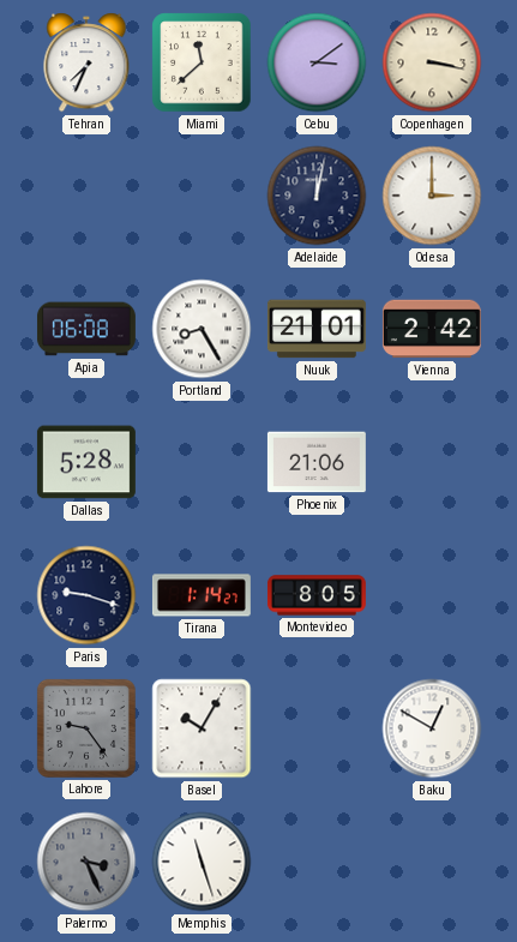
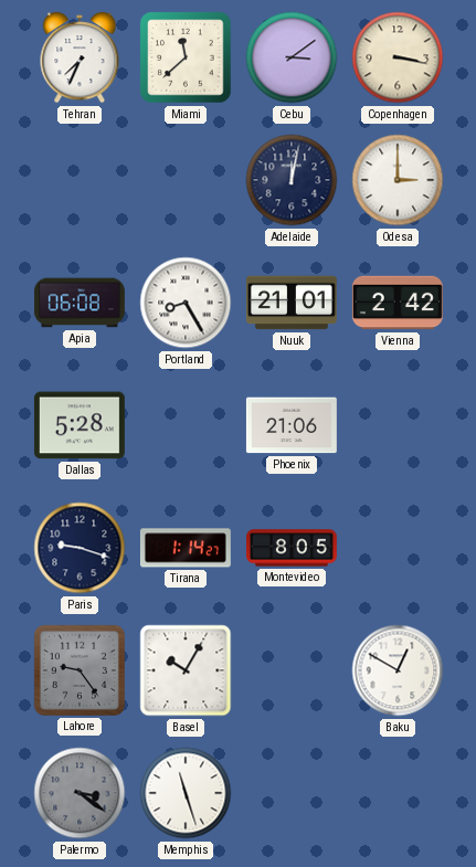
Palermo: 3:26 -> 3:21 (80, 793)
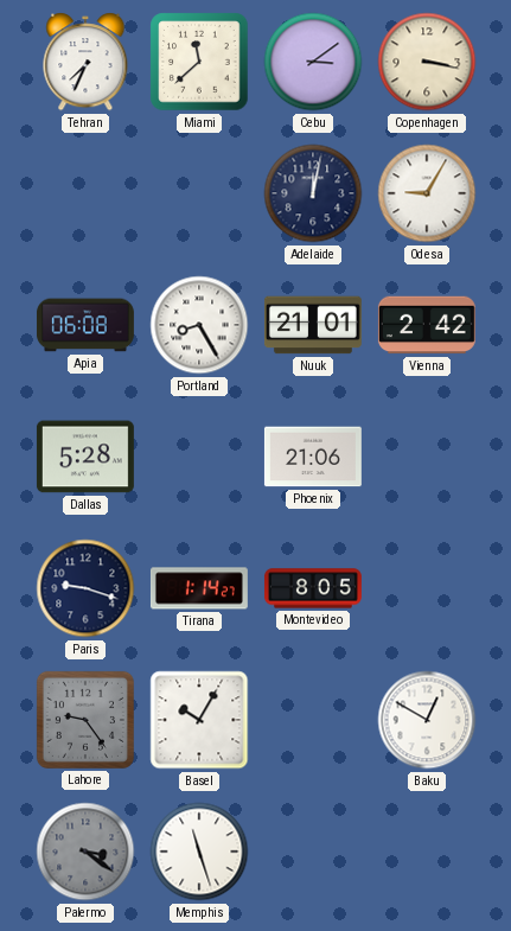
Odesa: 3:00 -> 9:05 (427, 193)
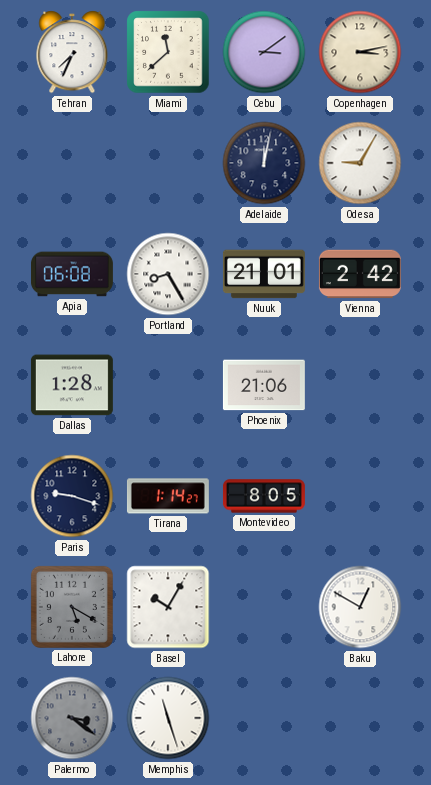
Copenhagen: 3:17 -> 3:13 (360, 52)
Dallas: 5:28 -> 1:28 (72, 385)
Lahore: 9:24 -> 5:20 (72, 607)
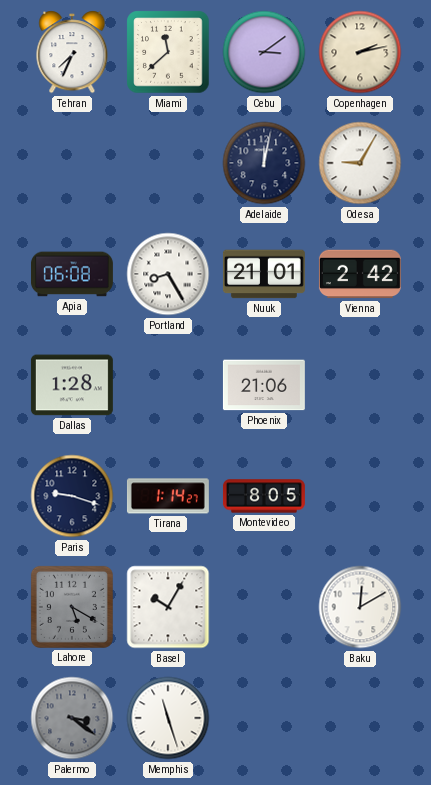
Copenhagen: 3:13 -> 2:13 (360, 52)
Baku: 12:50 -> 12:10 (360, 607)
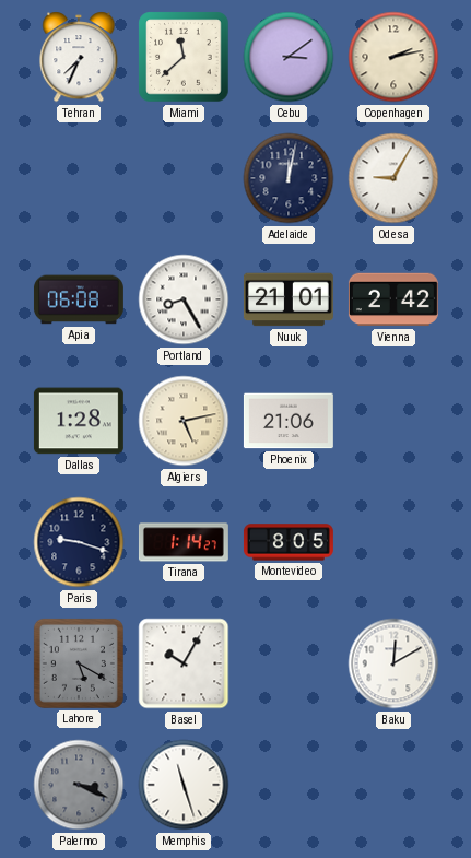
Algiers: none -> 5:13 (184, 421)
Palermo: 3:21 -> 3:19 (79, 785)
